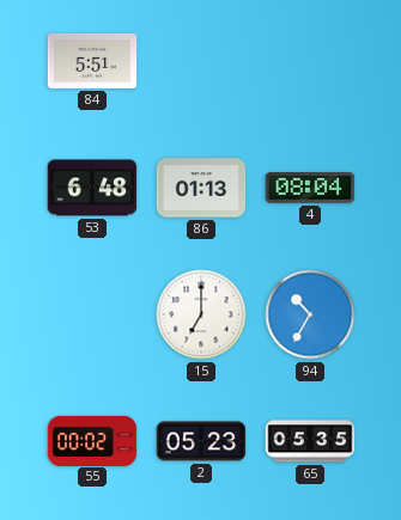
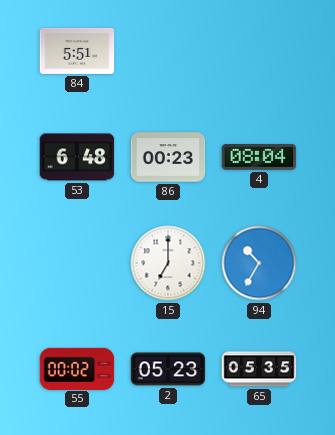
86: 01:13 -> 00:23 (168, 157)
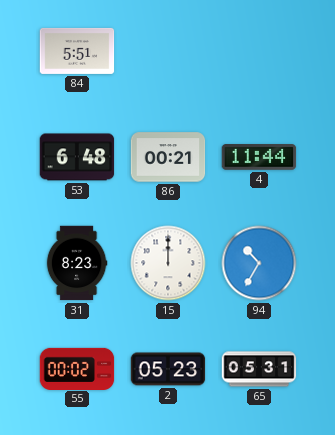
86: 00:23 -> 00:21 (168, 157)
4: 08:04 -> 11:44 (259, 157)
31: none -> 8:23 (77, 263)
15: 7:00 -> 12:00 (168, 263)
65: 05:35 -> 05:31 (259, 369)
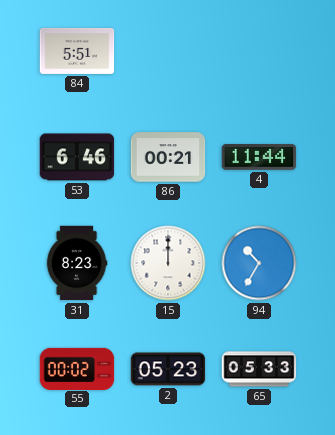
53: 6:48 -> 6:46 (77, 157)
65: 05:31 -> 05:33 (259, 369)
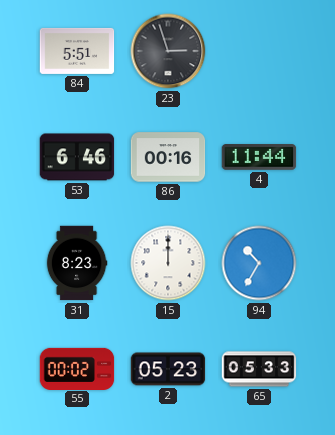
23: none -> 2:57 (168, 51)
86: 00:21 -> 00:16 (168, 157)
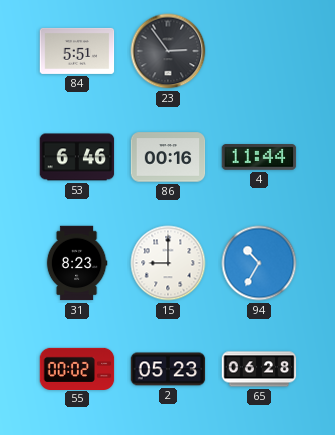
23: 2:57 -> 2:54 (168, 51)
15: 12:00 -> 9:00 (168, 263)
65: 05:33 -> 06:28 (259, 369)
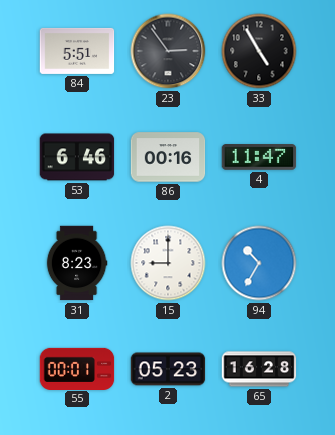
33: none -> 4:55 (259, 51)
4: 11:44 -> 11:47 (259, 157)
55: 00:02 -> 00:01 (77, 368)
65: 06:28 -> 16:28 (259, 369)
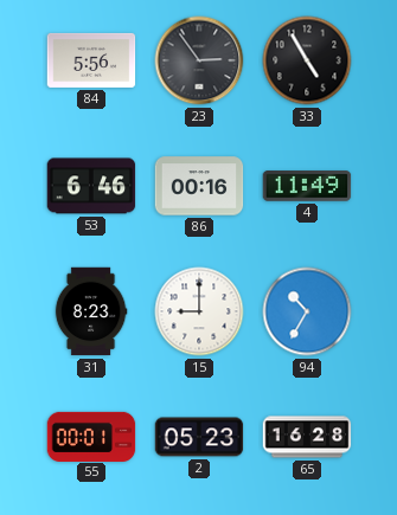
84: 5:51 -> 5:56 (91, 60)
4: 11:47 -> 11:49 (307, 186)
